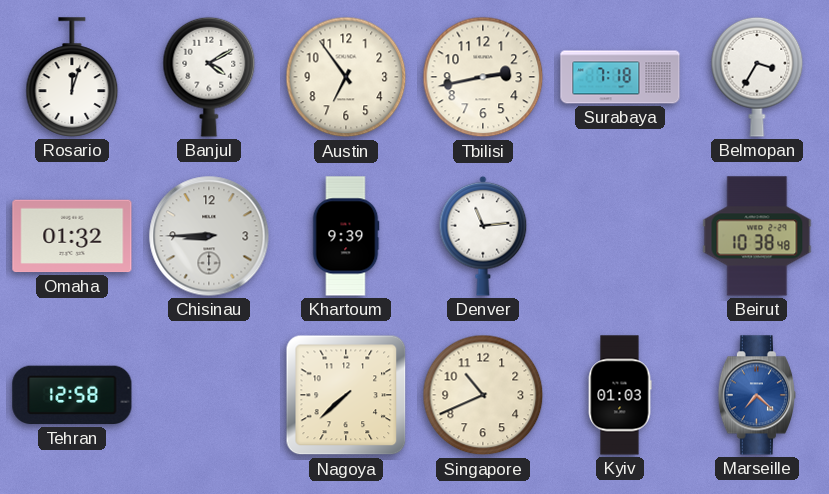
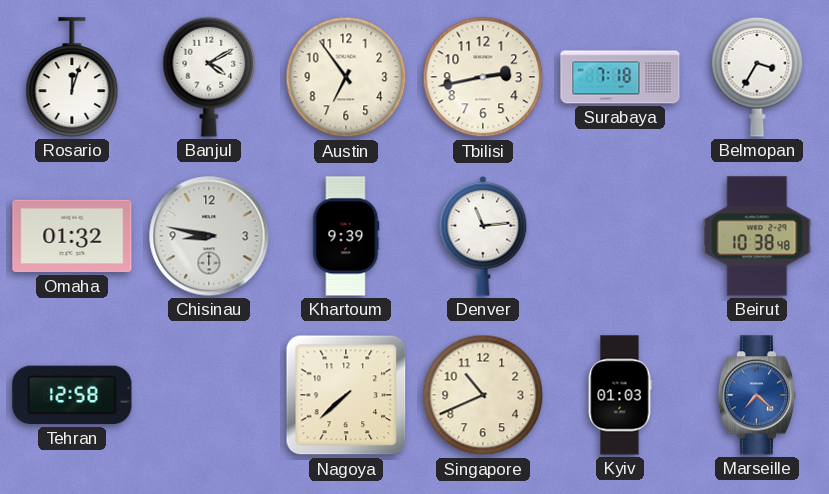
Chisinau: 8:45 -> 8:47 (209, 236)
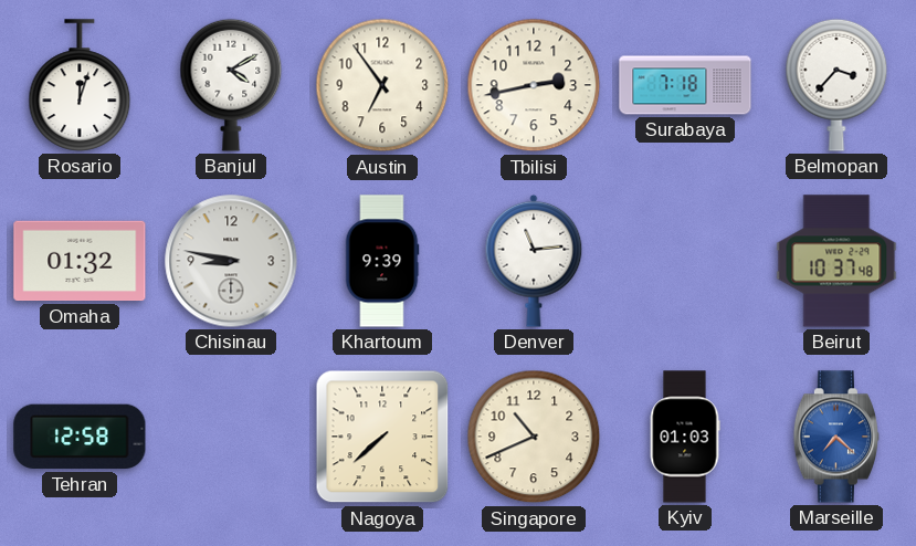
Belmopan: 3:35 -> 3:37 (836, 85)
Beirut: 10:38 -> 10:37 (836, 261)
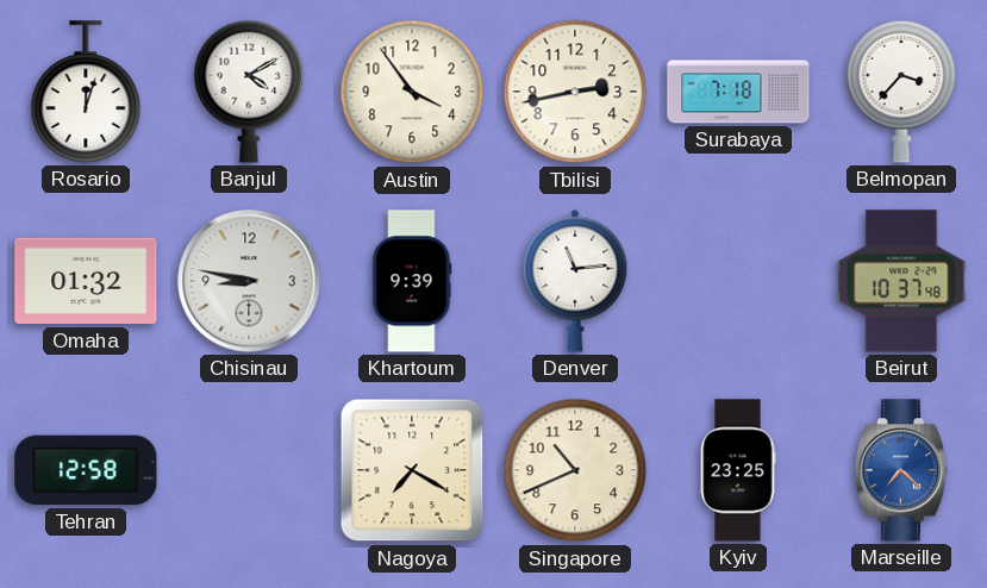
Austin: 6:54 -> 3:54 (412, 92)
Nagoya: 7:38 -> 7:20 (412, 470)
Kyiv: 01:03 -> 23:25 (738, 470)
